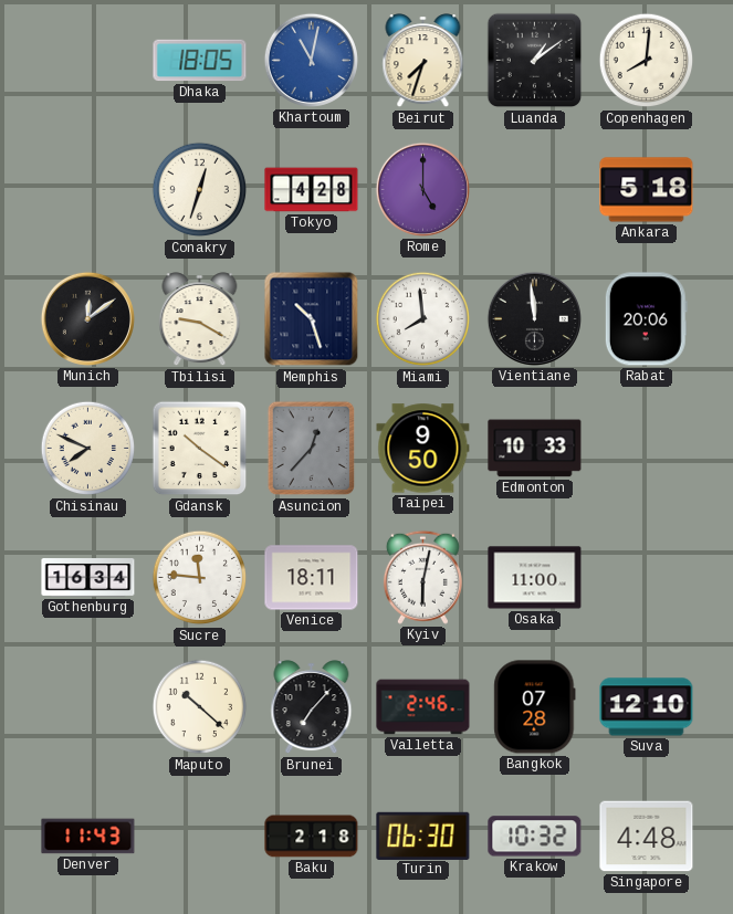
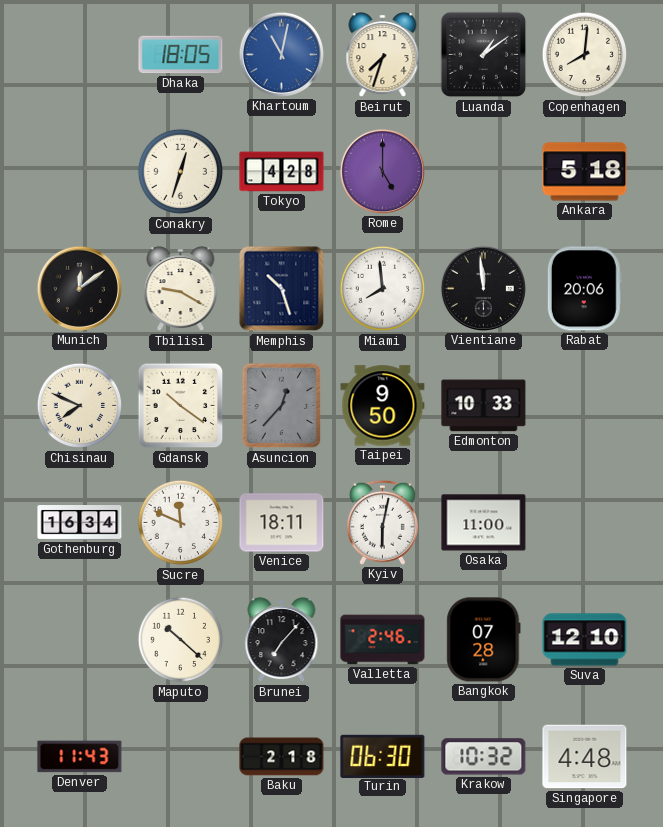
Sucre: 11:46 -> 11:49 (181, 523)
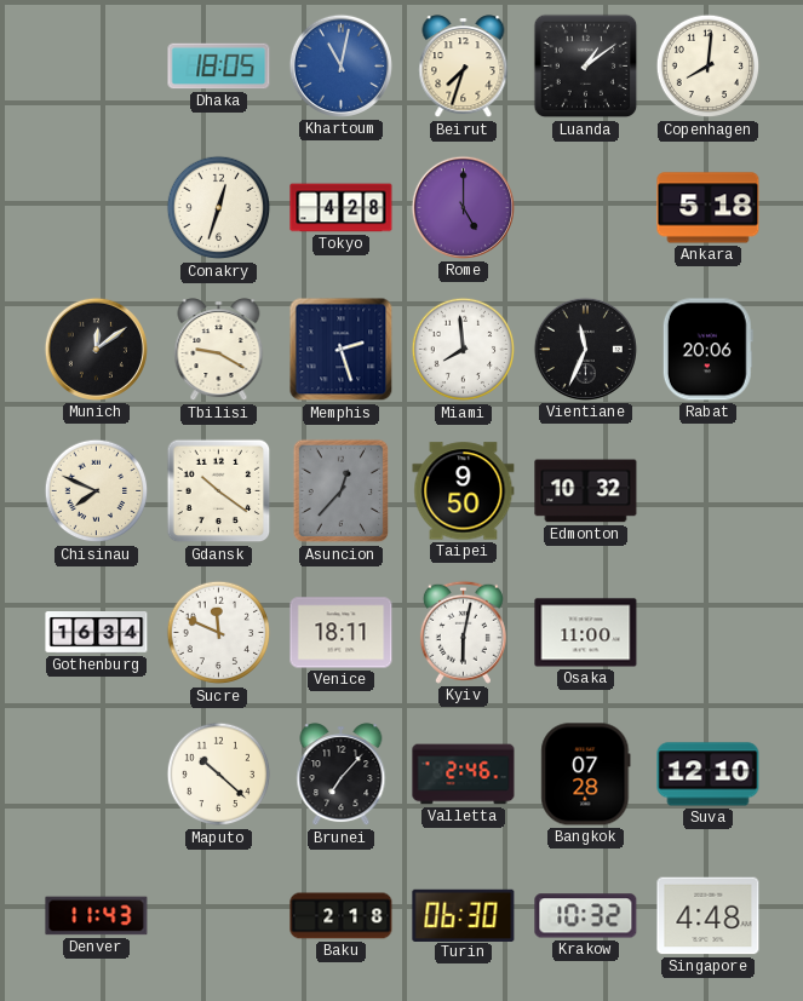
Memphis: 10:27 -> 2:27 (342, 350)
Vientiane: 11:59 -> 11:34 (585, 349)
Edmonton: 10:33 -> 10:32 (586, 491)
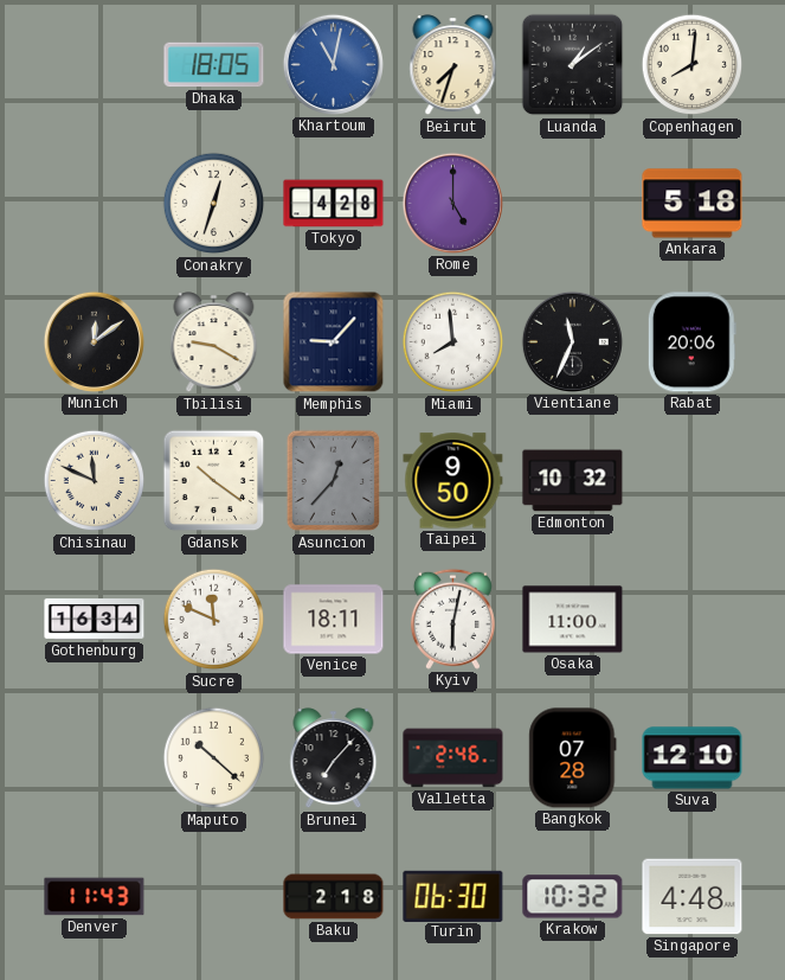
Memphis: 2:27 -> 9:07 (334, 342)
Chisinau: 7:49 -> 11:49 (95, 481)
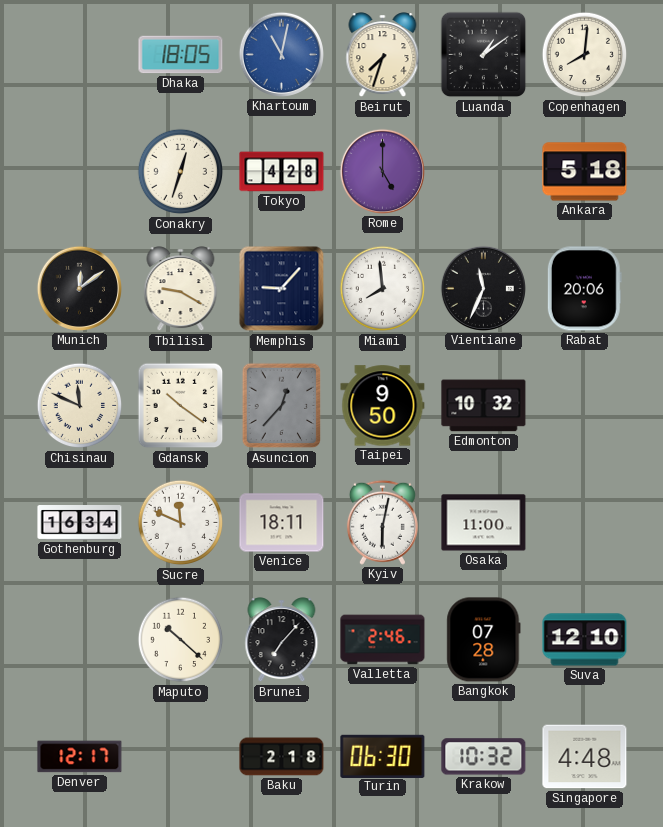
Denver: 11:43 -> 12:17 (80, 757)
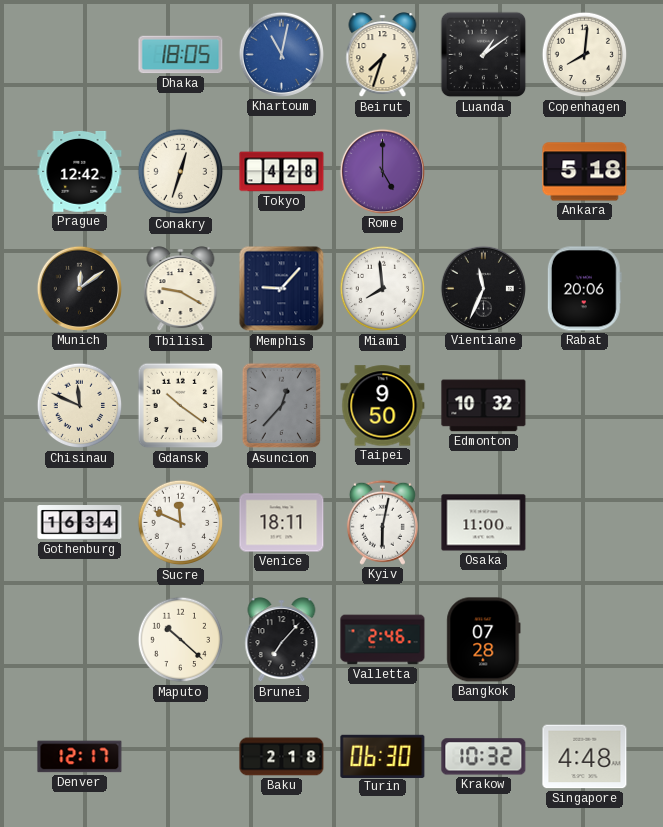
Prague: none -> 12:42 (80, 171)
Suva: 12:10 -> none (585, 640)
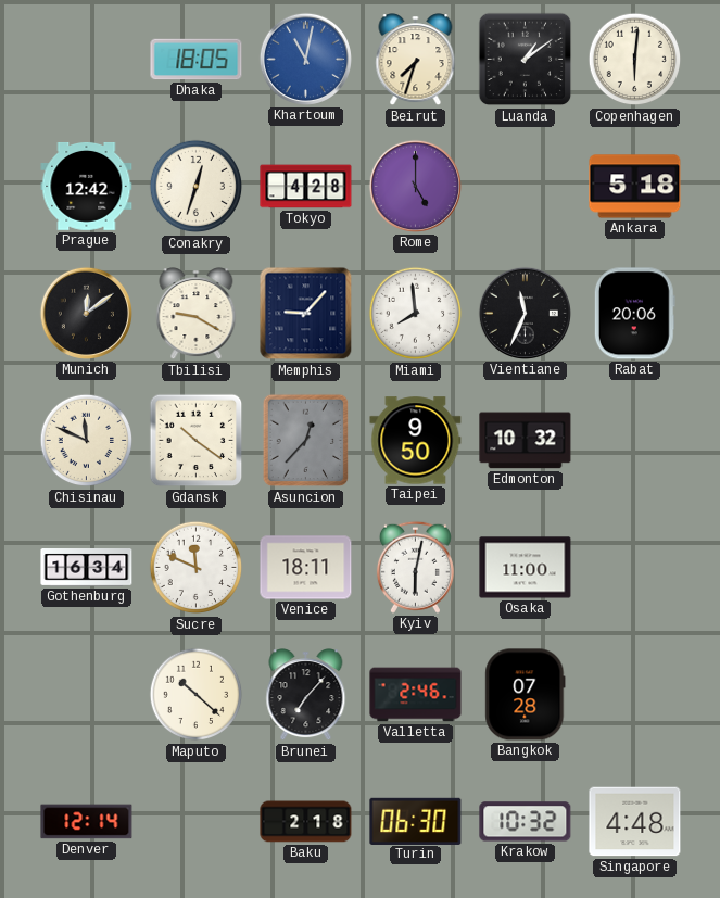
Copenhagen: 8:01 -> 6:01 (635, 60)
Denver: 12:17 -> 12:14 (87, 822)
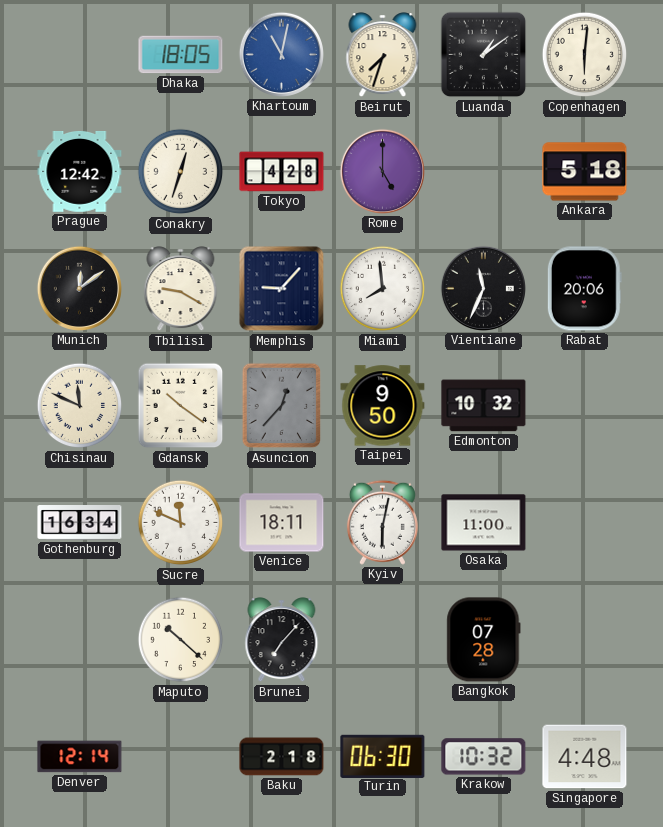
Valletta: 2:46 -> none (416, 695)
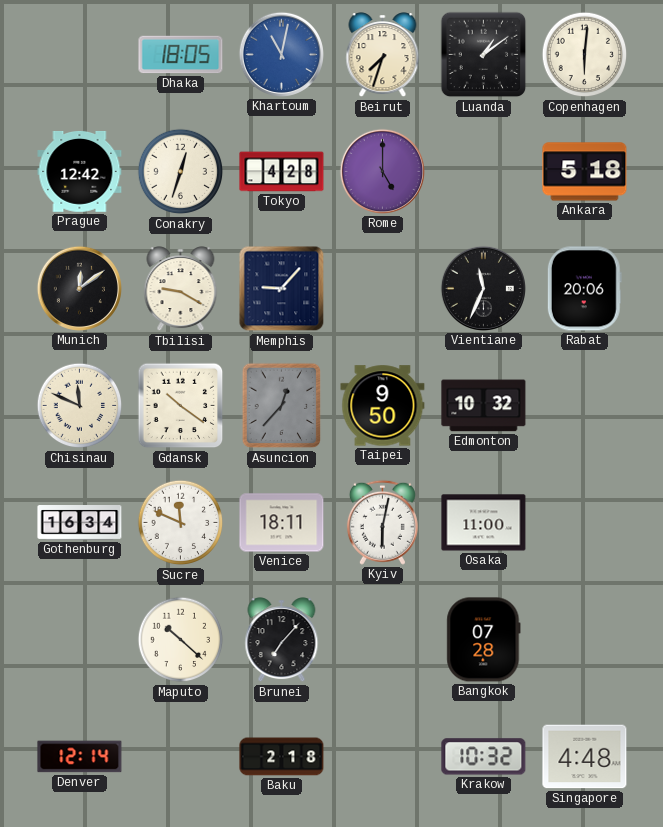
Miami: 7:59 -> none (383, 289)
Turin: 06:30 -> none (383, 756)
